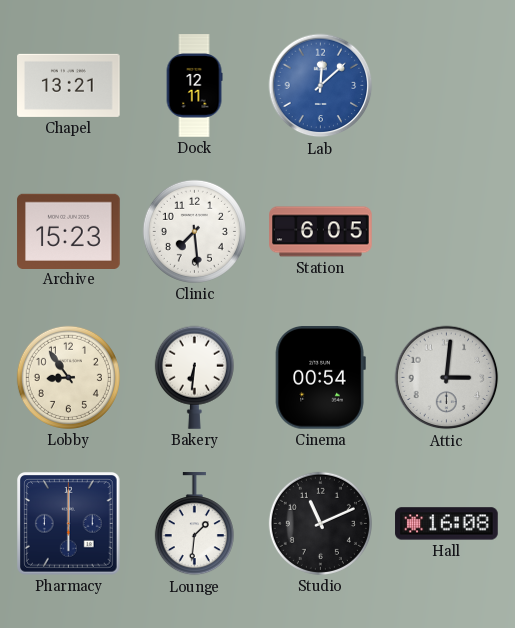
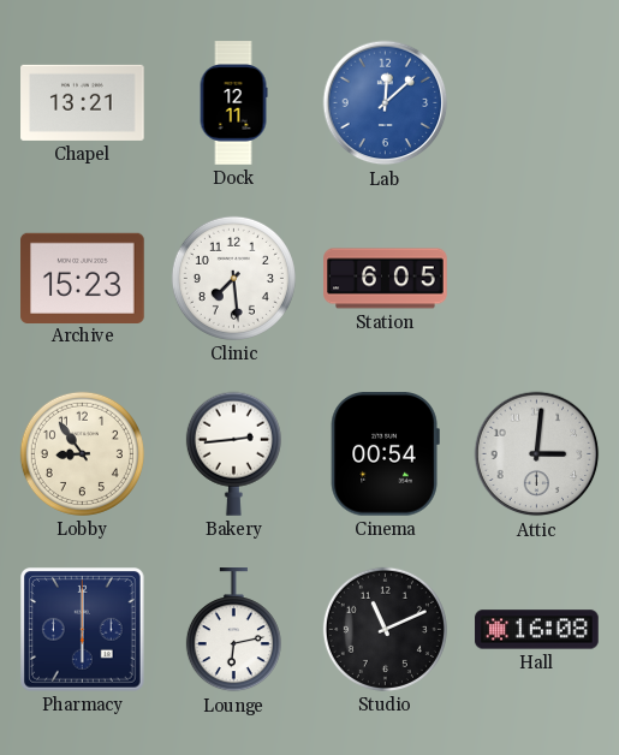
Bakery: 6:31 -> 2:44 (233, 453)
Lounge: 1:31 -> 6:13 (233, 630)
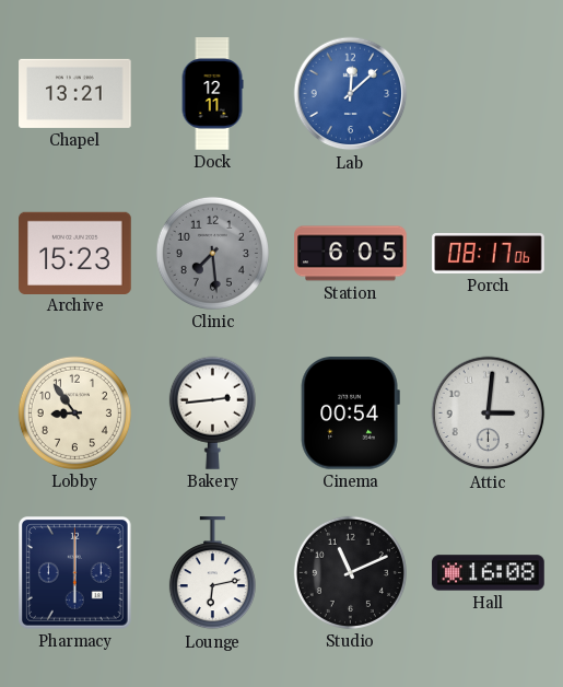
Clinic dial: white -> grey (212, 253)
Porch: none -> 08:17 (489, 254)
